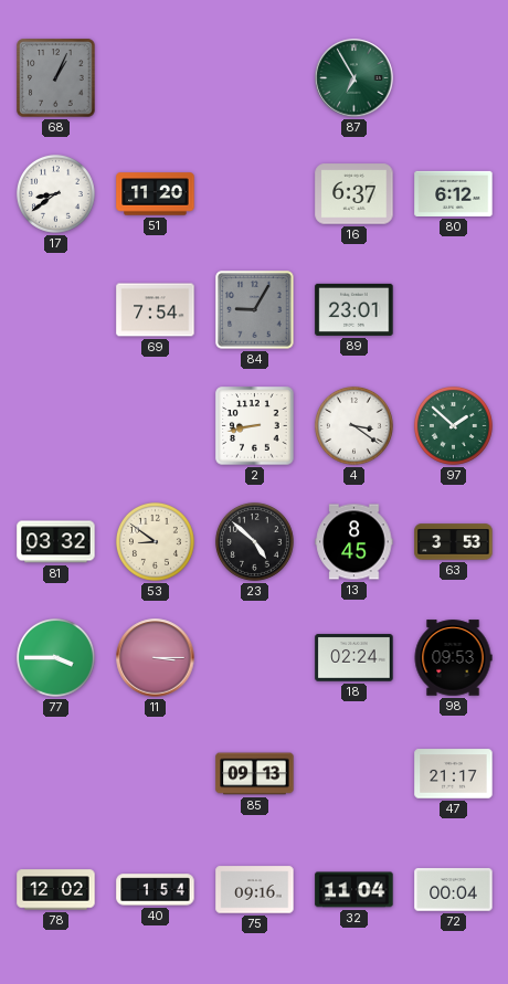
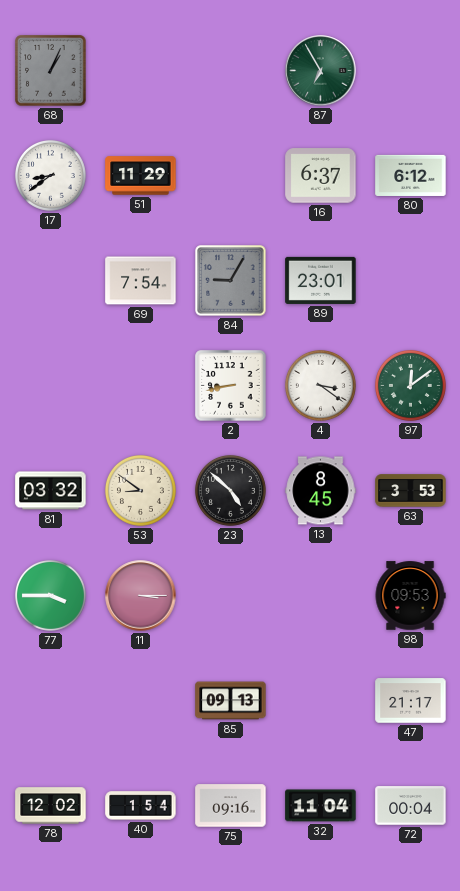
51: 11:20 -> 11:29 (141, 176)
97: 1:52 -> 12:09 (410, 385)
18: 02:24 -> none (354, 658)
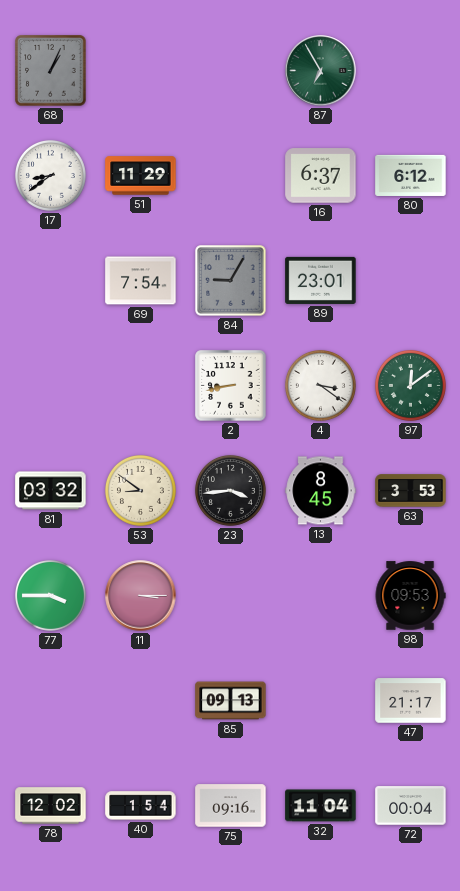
23: 4:52 -> 3:44 (230, 490)
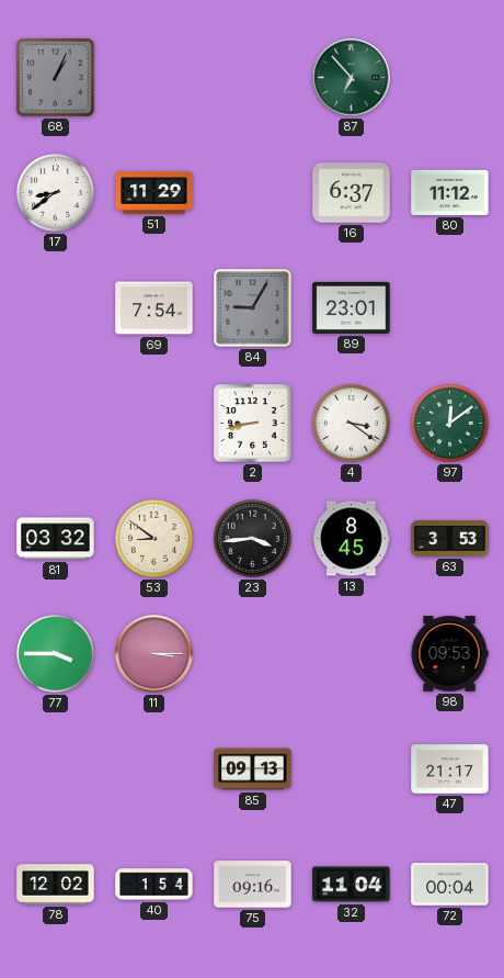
87: 6:55 -> 6:53 (352, 78)
80: 6:12 -> 11:12 (450, 192)
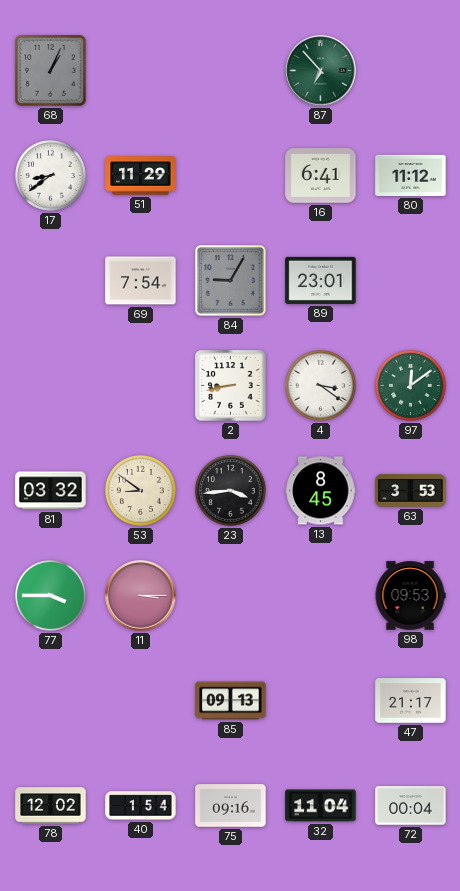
16: 6:37 -> 6:41 (321, 176)
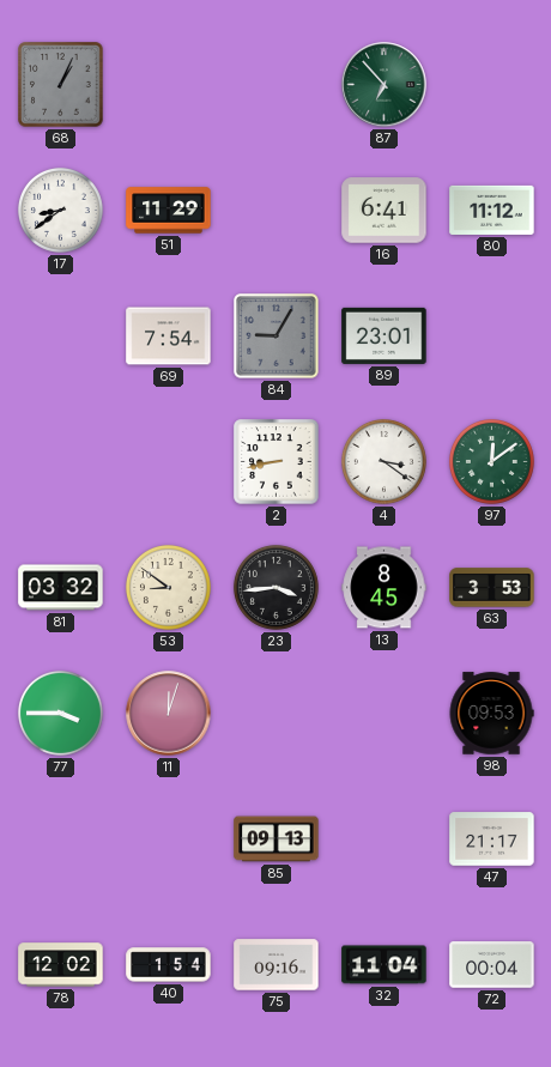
11: 3:15 -> 12:03 (169, 714)
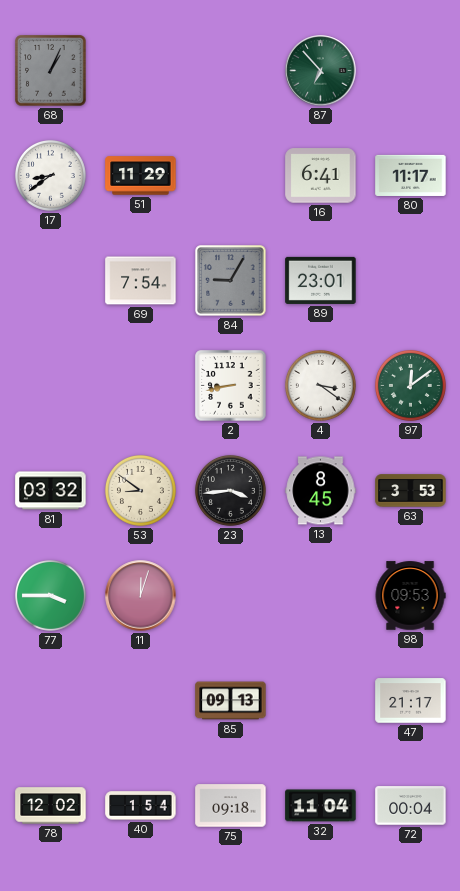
80: 11:12 -> 11:17 (411, 175)
75: 09:16 -> 09:18 (231, 806)
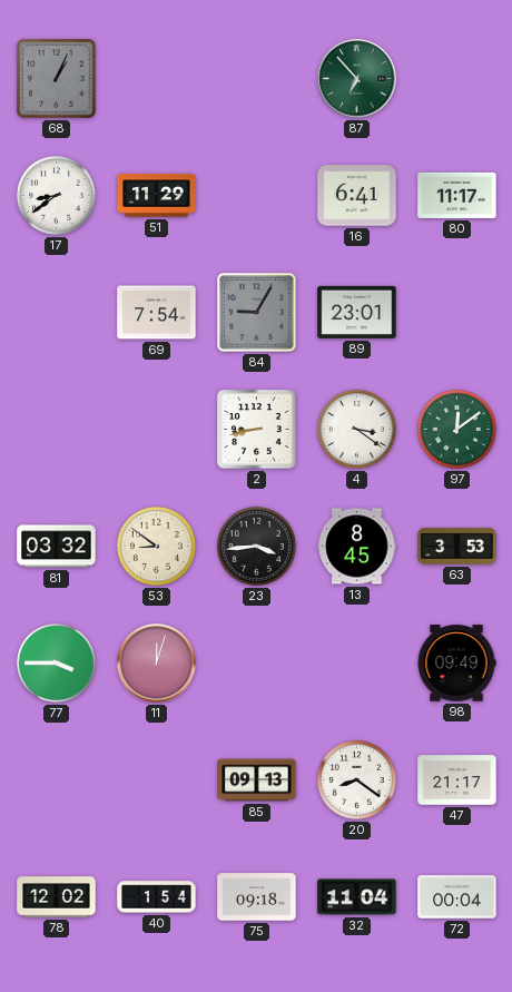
98: 09:53 -> 09:49 (456, 664)
20: none -> 8:21 (356, 779)
